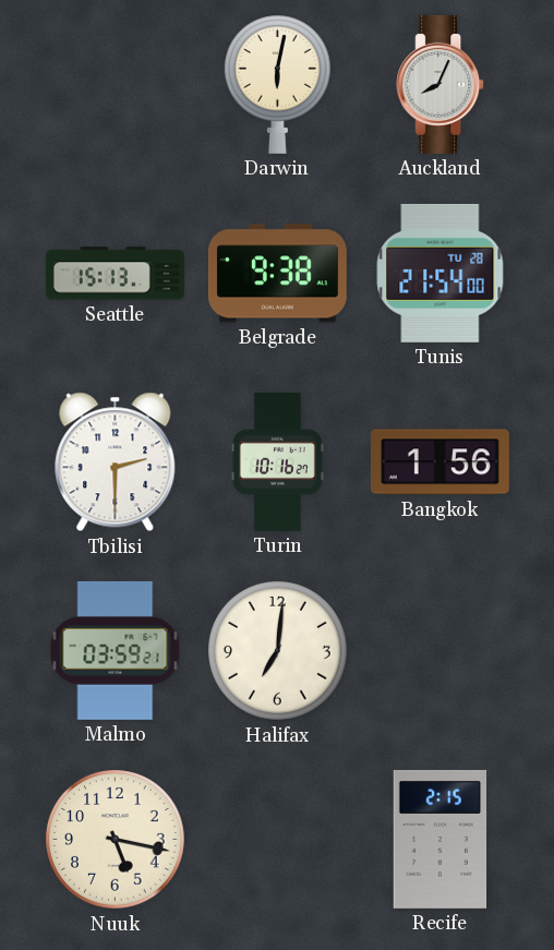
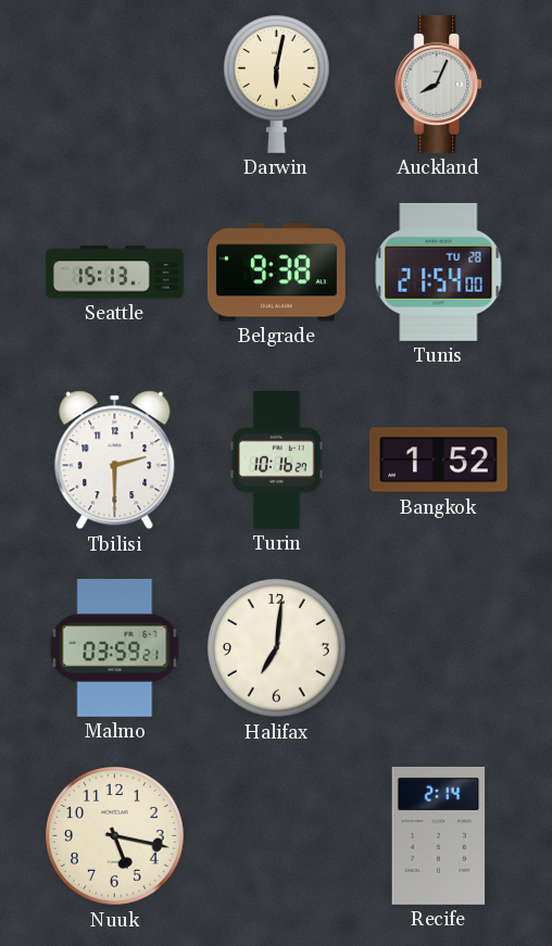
Bangkok: 1:56 -> 1:52 (438, 461)
Recife: 2:15 -> 2:14 (439, 835)
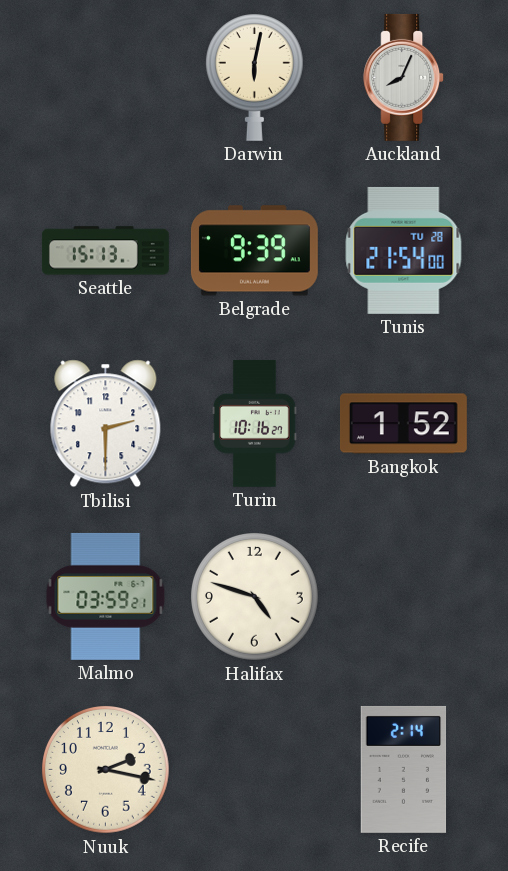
Belgrade: 9:38 -> 9:39 (254, 251)
Halifax: 7:01 -> 4:48 (255, 597)
Nuuk: 5:17 -> 2:17 (106, 770)
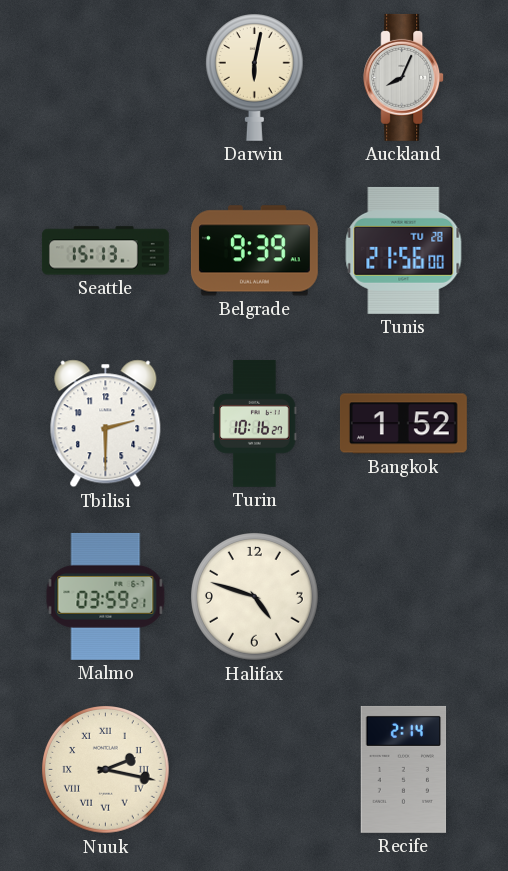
Tunis: 21:54 -> 21:56 (404, 250)
Nuuk numerals: Arabic -> Roman (106, 770)
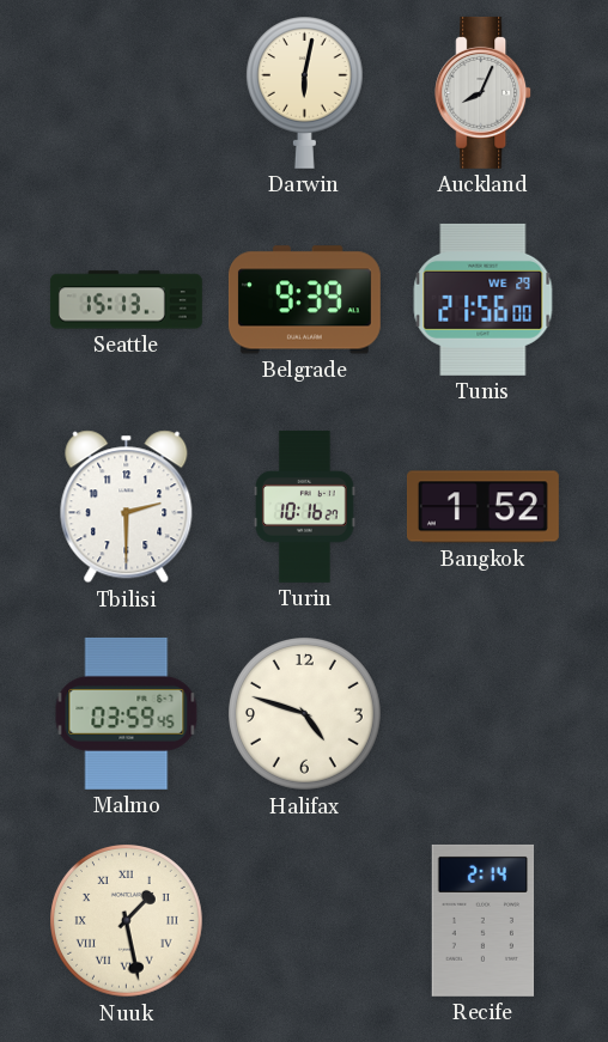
Tunis date: TU 28 -> WE 29 (484, 299)
Malmo: 03:59:21 -> 03:59:45 (127, 713)
Nuuk: 2:17 -> 1:28 (127, 921)
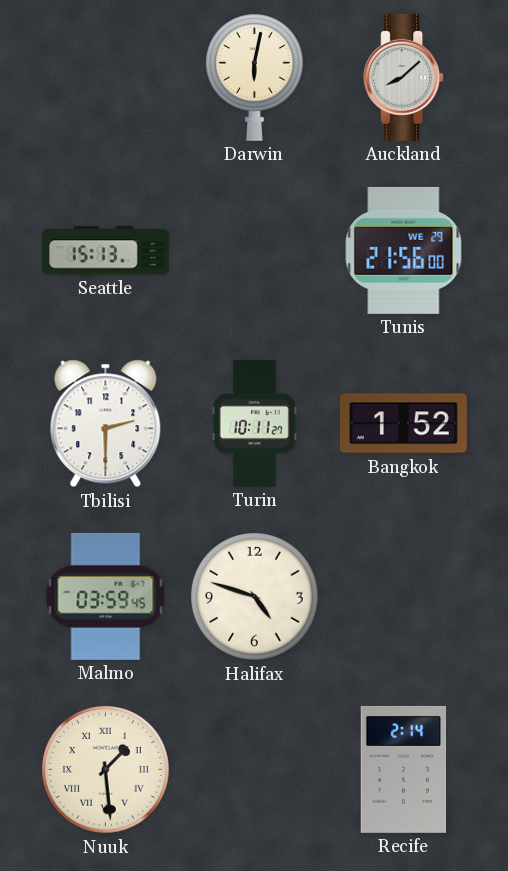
Auckland: 8:04 -> 8:08 (404, 77)
Belgrade: 9:39 -> none (304, 300)
Turin: 10:16 -> 10:11 (255, 423)
Nuuk: 1:28 -> 1:29 (106, 770)
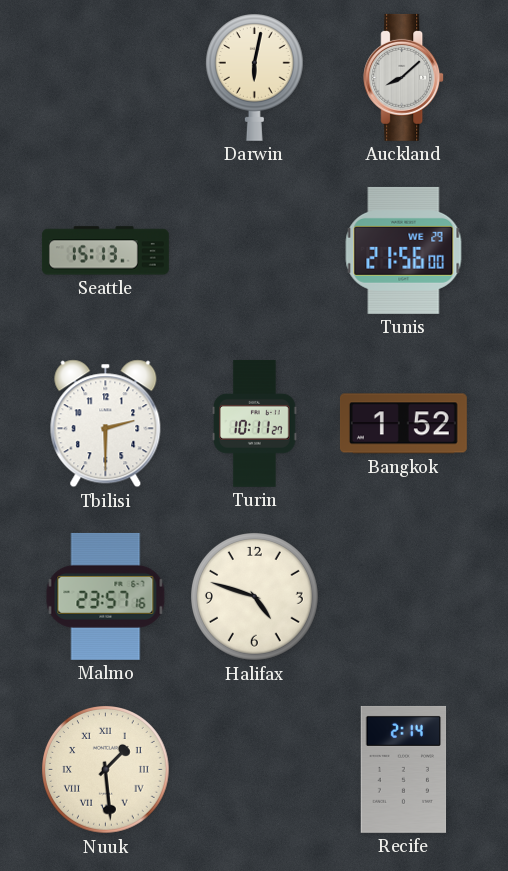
Malmo: 03:59 -> 23:57 (106, 596)
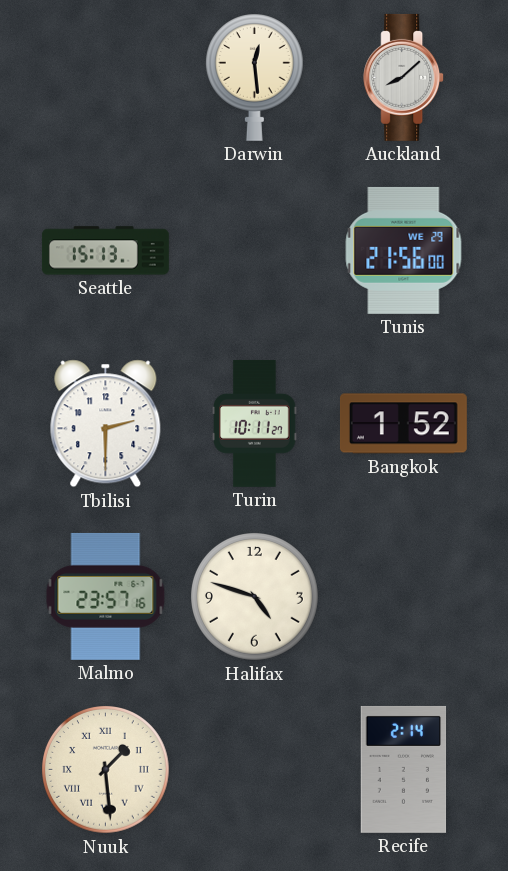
Darwin: 6:02 -> 12:29 (254, 77)
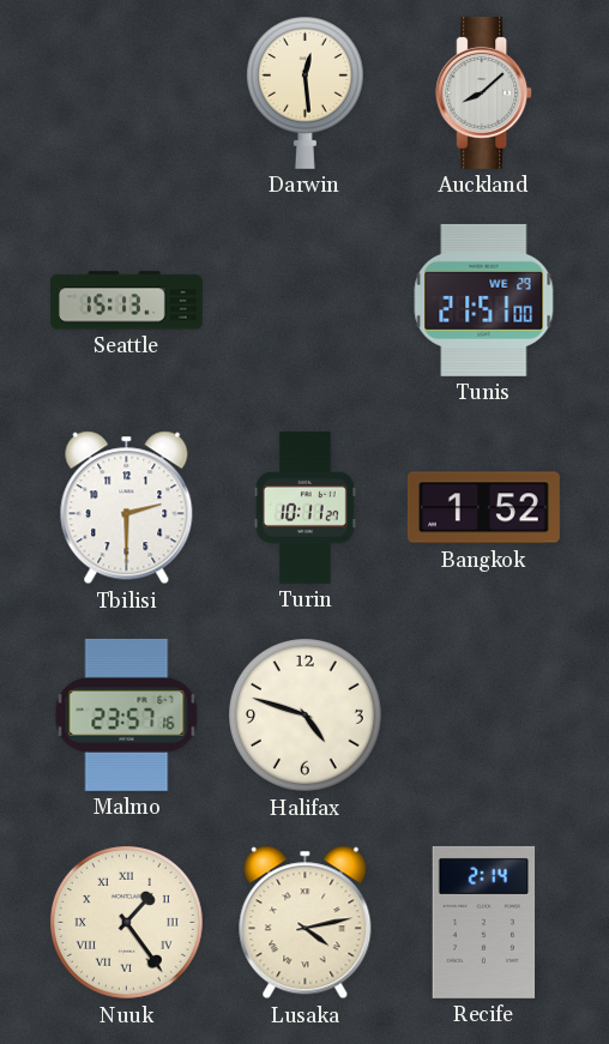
Tunis: 21:56 -> 21:51 (484, 300)
Nuuk: 1:29 -> 1:24 (127, 923)
Lusaka: none -> 4:13 (306, 923)
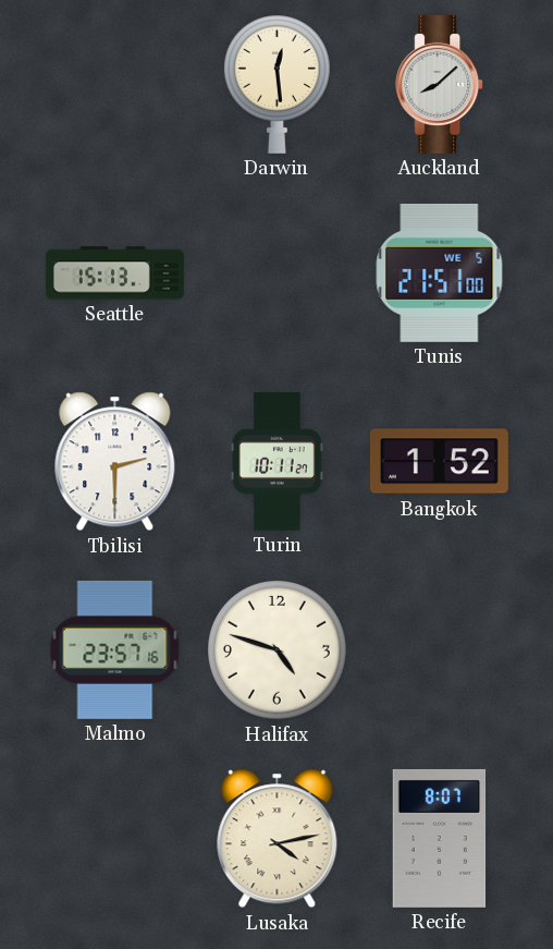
Tunis date: WE 29 -> WE 5 (440, 272)
Nuuk: 1:24 -> none (127, 923)
Recife: 2:14 -> 8:07 (440, 838)
